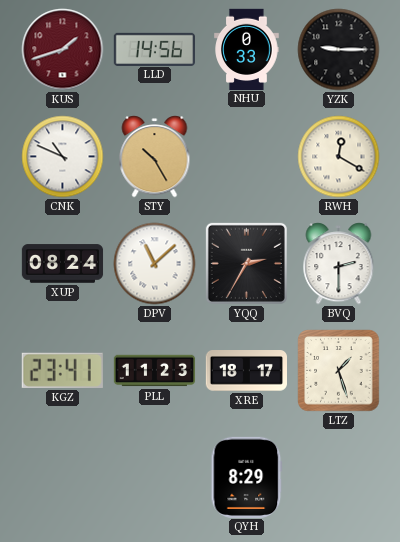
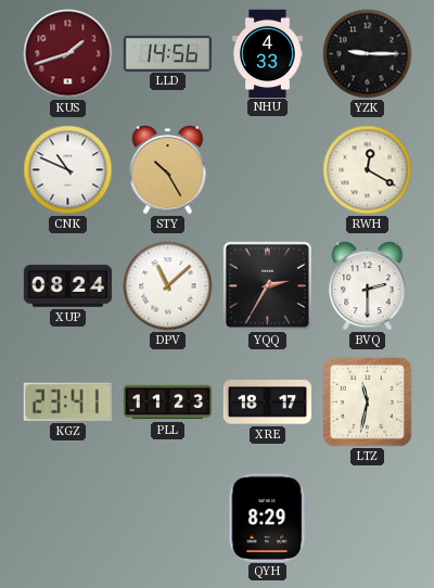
NHU: 0:33 -> 4:33 (268, 53)
LTZ: 1:27 -> 11:32 (368, 402)
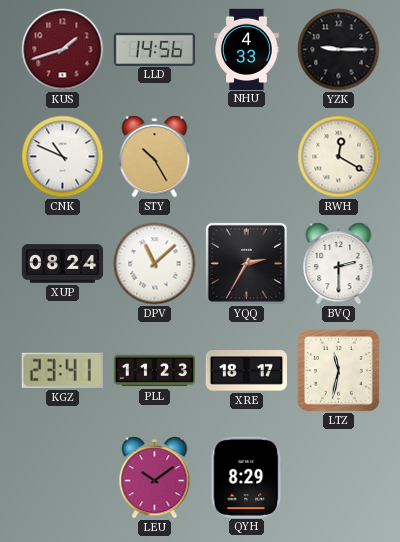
LEU: none -> 10:09 (155, 478)
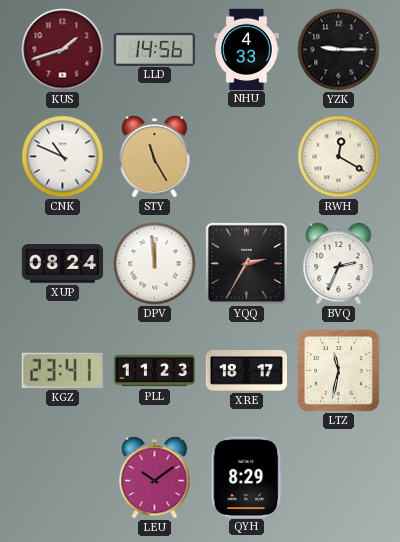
STY: 10:25 -> 11:25 (155, 157)
DPV: 11:08 -> 11:59 (155, 264)
BVQ: 2:30 -> 2:34 (339, 264)
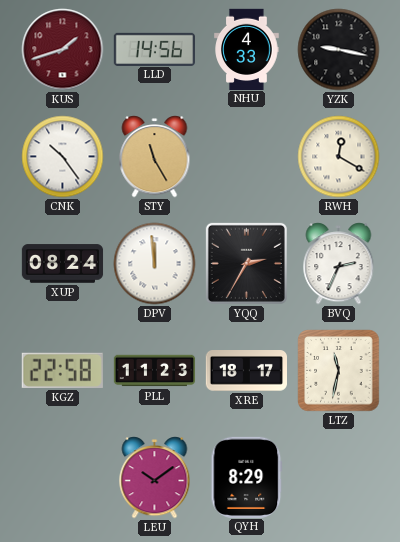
YZK: 9:15 -> 9:17 (339, 50)
CNK: 10:49 -> 10:24 (63, 157)
KGZ: 23:41 -> 22:58 (62, 370)
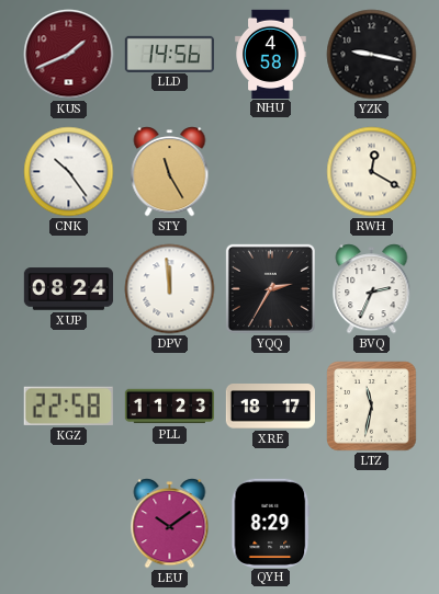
KUS: 1:42 -> 1:41 (69, 55)
NHU: 4:33 -> 4:58 (271, 54)
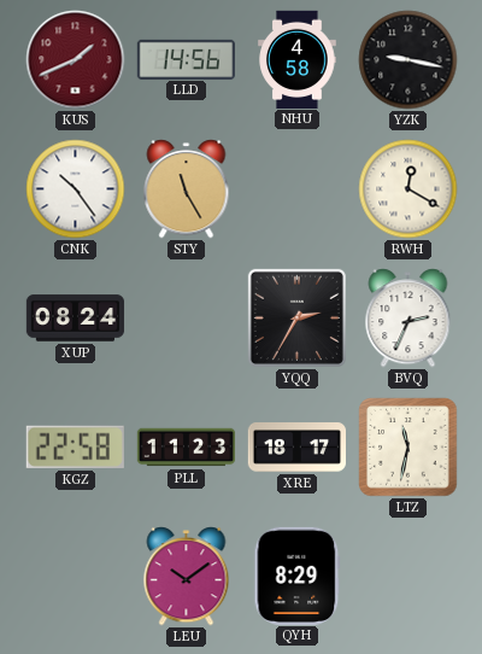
DPV: 11:59 -> none (170, 289)
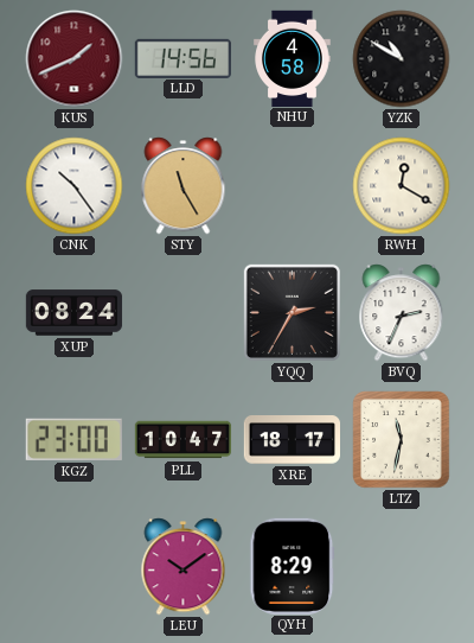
YZK: 9:17 -> 10:50 (402, 59)
KGZ: 22:58 -> 23:00 (73, 439)
PLL: 11:23 -> 10:47 (184, 440)
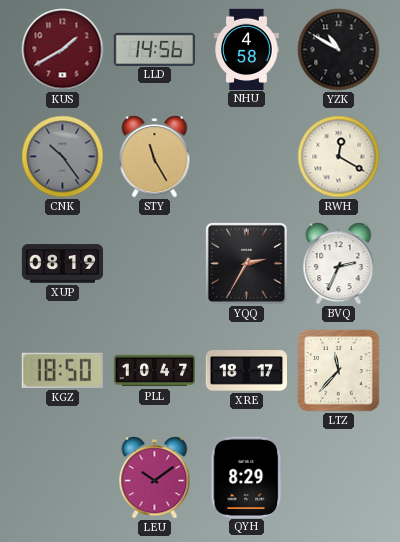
KUS: 1:41 -> 1:40 (63, 50)
CNK dial: white -> grey (63, 157)
XUP: 08:24 -> 08:19 (63, 264)
KGZ: 23:00 -> 18:50 (62, 370)
LTZ: 11:32 -> 11:37 (339, 371)
